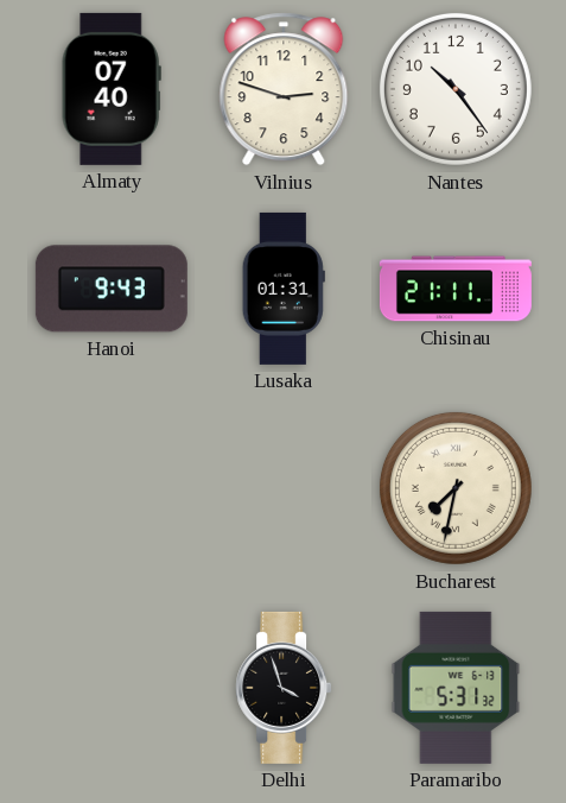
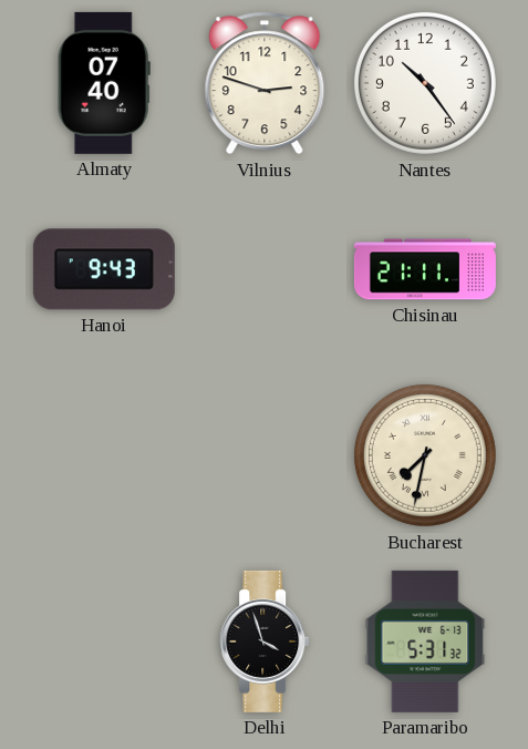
Lusaka: 01:31 -> none (284, 289)
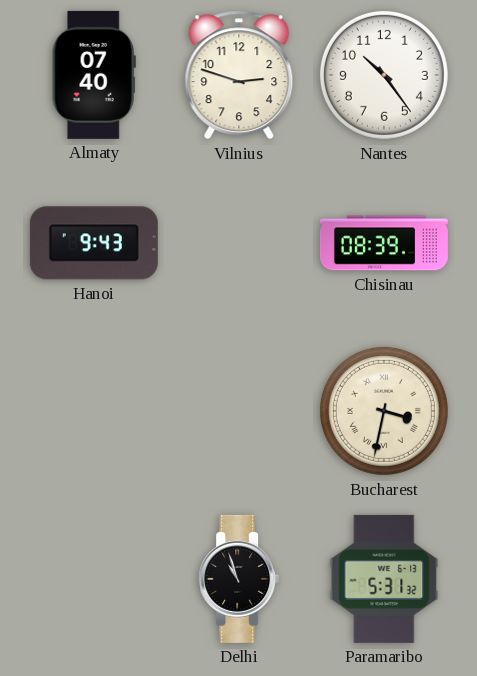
Chisinau: 21:11 -> 08:39 (384, 243)
Bucharest: 7:32 -> 3:32 (384, 411)
Delhi: 3:57 -> 10:57 (239, 579)
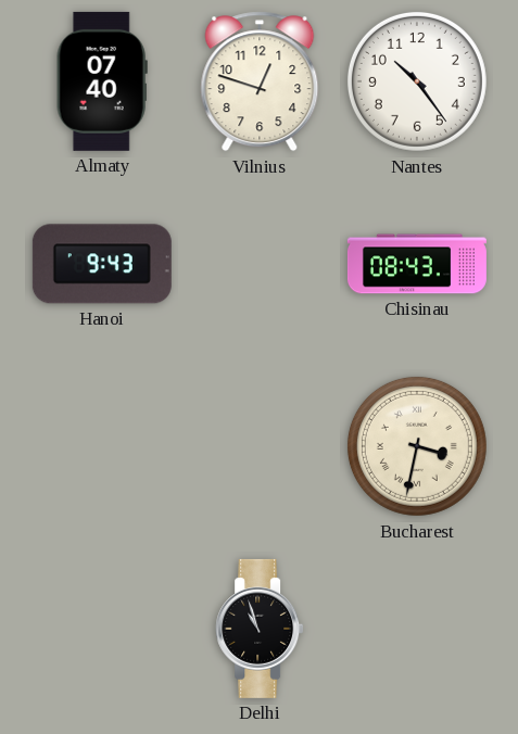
Vilnius: 2:48 -> 12:48 (260, 81)
Chisinau: 08:39 -> 08:43 (417, 264)
Paramaribo: 5:31 -> none (384, 579)
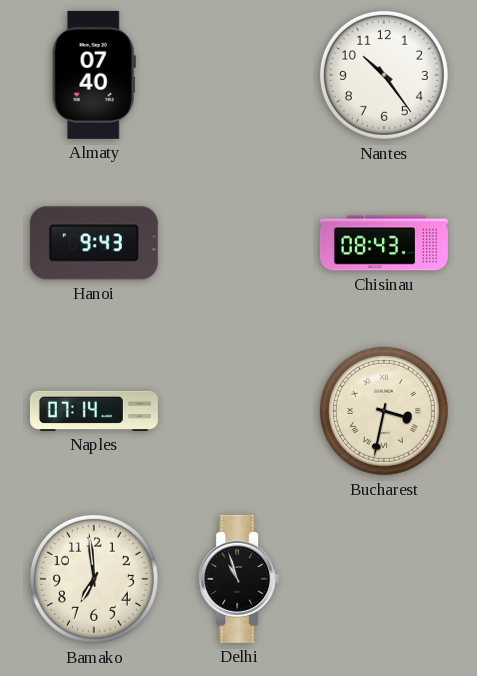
Vilnius: 12:48 -> none (260, 81)
Naples: none -> 07:14 (94, 411)
Bamako: none -> 6:59 (94, 579)
